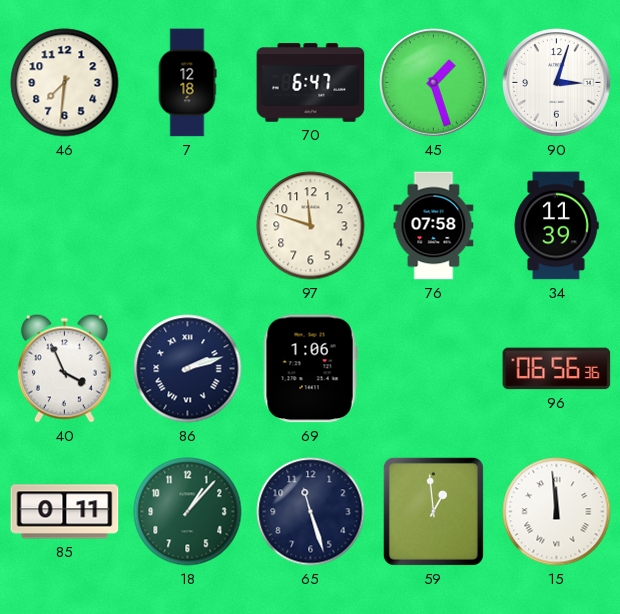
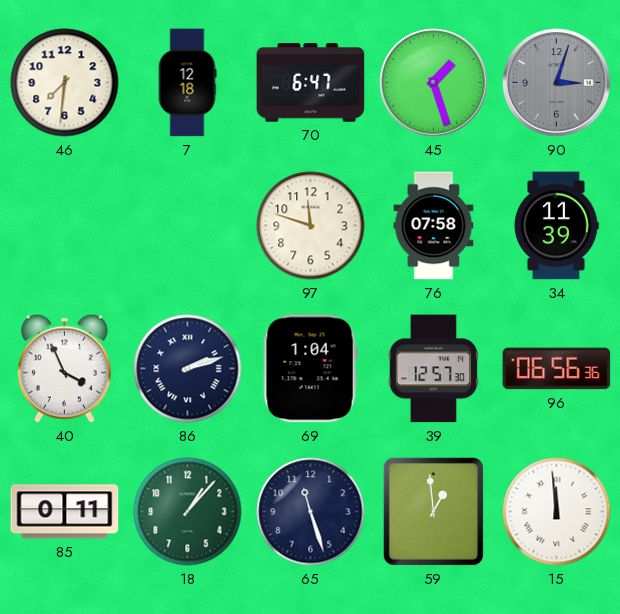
90 dial: white -> grey (557, 83)
69: 1:06 -> 1:04 (310, 369)
39: none -> 12:57 (433, 369)
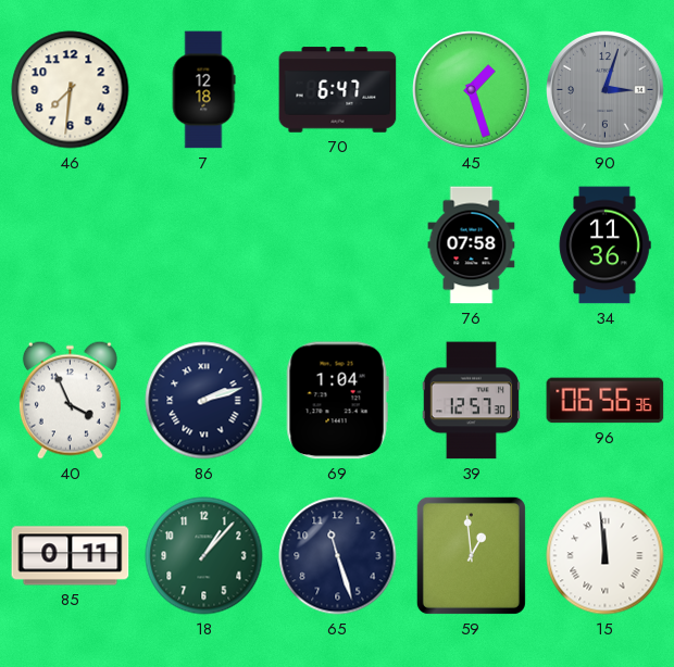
97: 11:48 -> none (311, 226)
34: 11:39 -> 11:36 (604, 246)
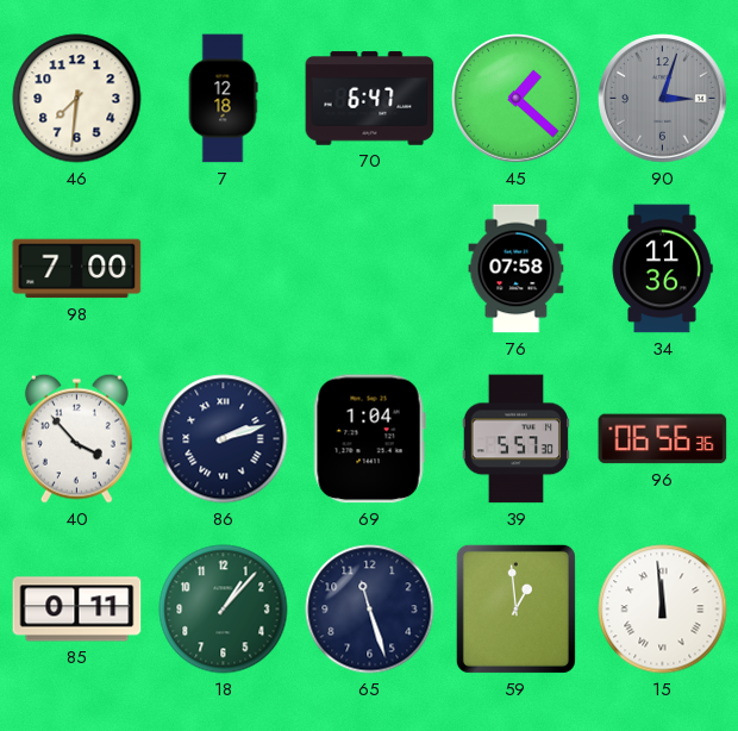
45: 1:27 -> 1:22 (517, 99)
98: none -> 7:00 (77, 269)
40: 3:56 -> 3:53 (76, 438)
39: 12:57 -> 5:57 (515, 439)
